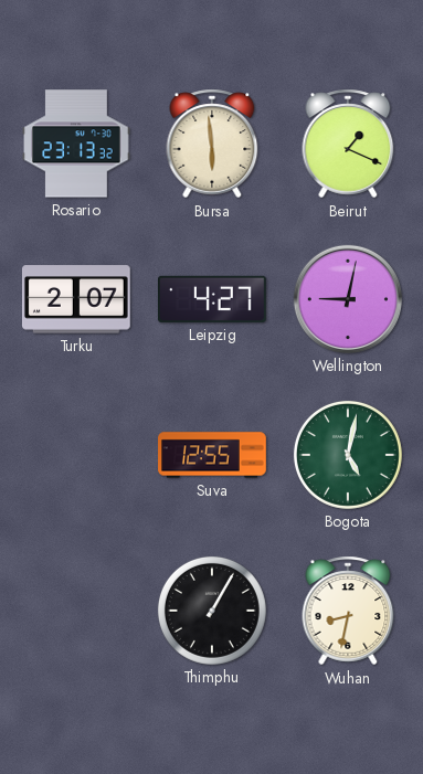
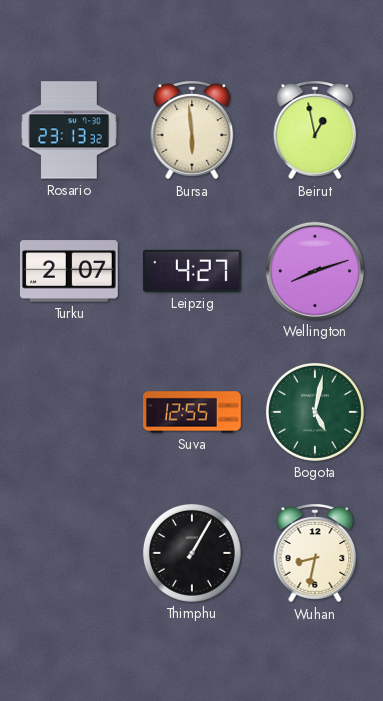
Beirut: 1:19 -> 12:58 (315, 130)
Wellington: 9:02 -> 8:12 (315, 271)
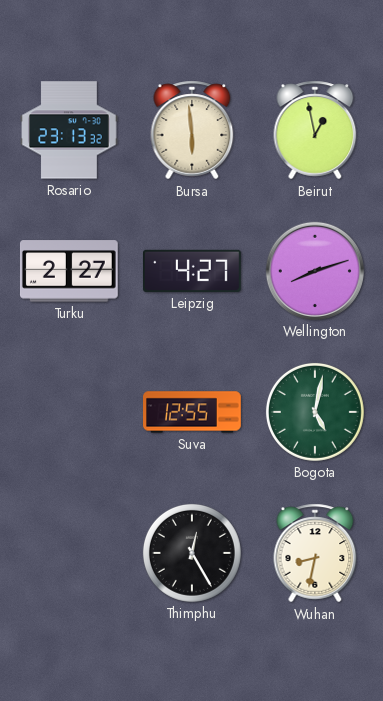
Turku: 2:07 -> 2:27 (69, 271)
Thimphu: 1:05 -> 12:25 (192, 553)
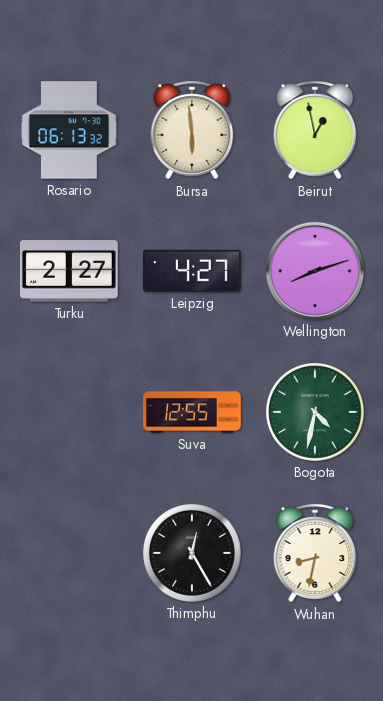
Rosario: 23:13 -> 06:13 (70, 130)
Bogota: 5:02 -> 4:32 (315, 412)
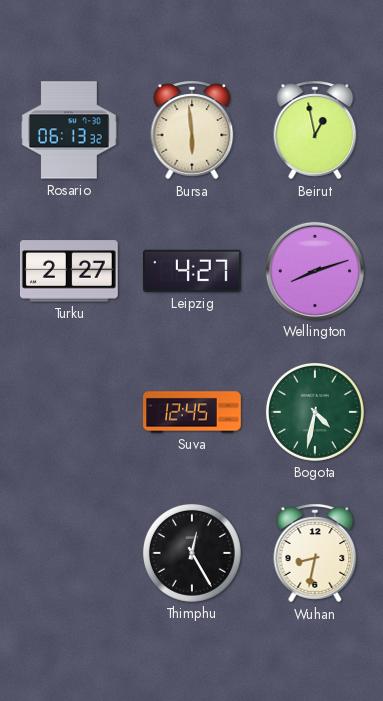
Suva: 12:55 -> 12:45 (192, 412)
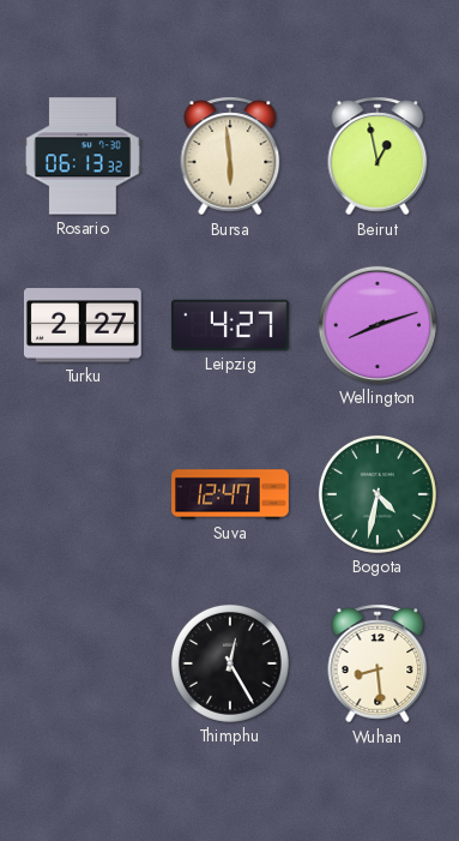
Suva: 12:45 -> 12:47 (230, 494)
Wuhan: 8:32 -> 8:29 (378, 663)
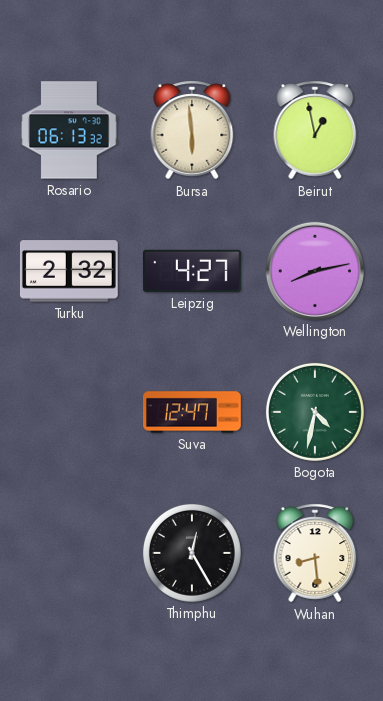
Turku: 2:27 -> 2:32 (69, 271)
Wellington: 8:12 -> 8:13 (315, 271)
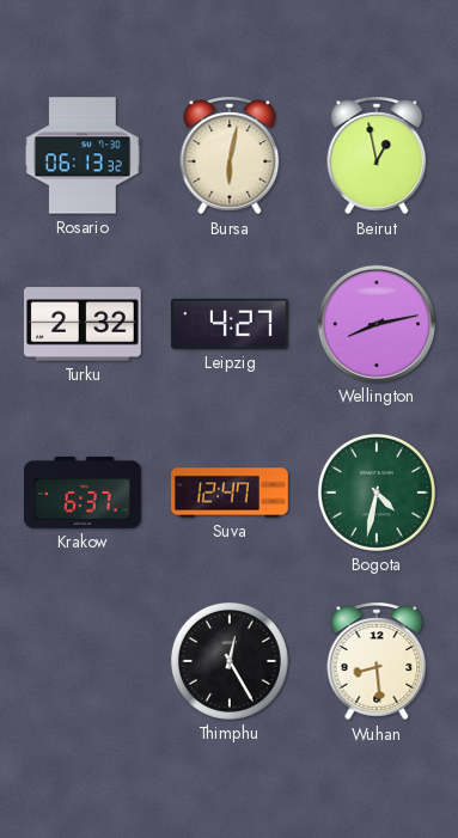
Bursa: 5:59 -> 6:02 (230, 155)
Krakow: none -> 6:37 (84, 494)
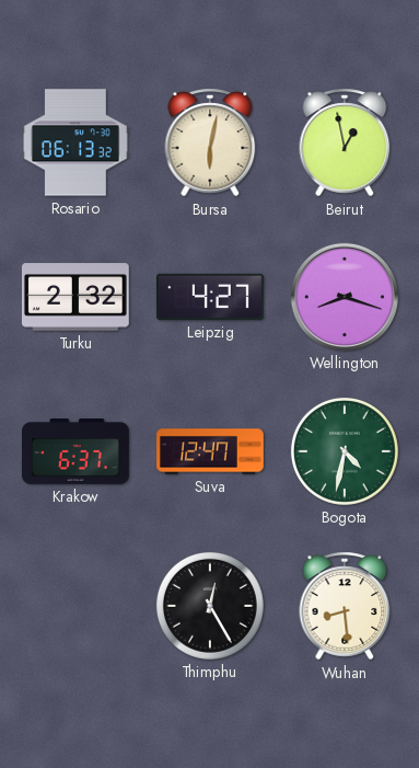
Wellington: 8:13 -> 8:18 (345, 297)
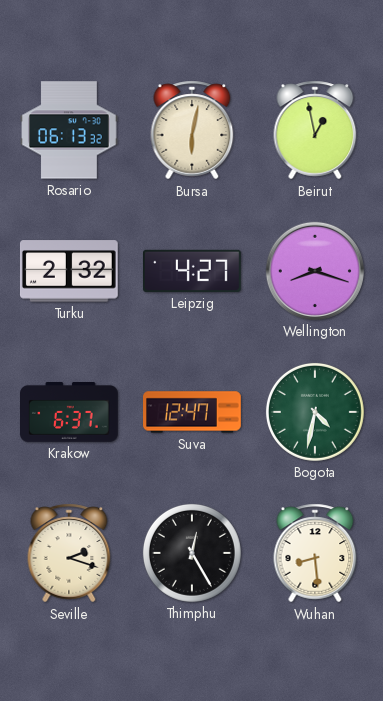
Seville: none -> 2:18 (69, 553)
